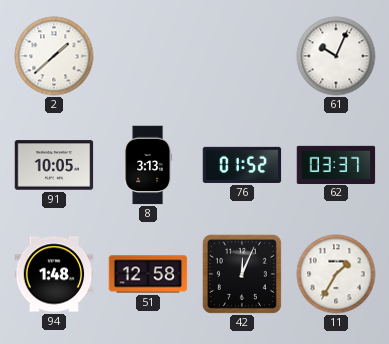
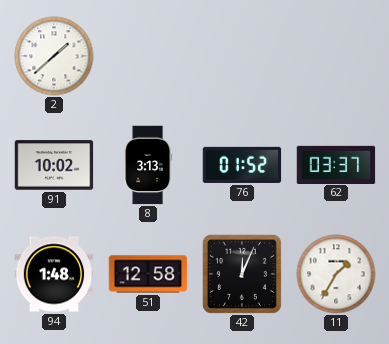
61: 10:04 -> none (336, 56)
91: 10:05 -> 10:02 (54, 165)
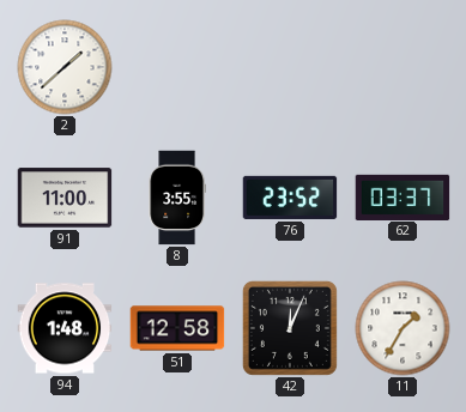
91: 10:02 -> 11:00 (65, 198)
8: 3:13 -> 3:55 (176, 198)
76: 01:52 -> 23:52 (290, 198)
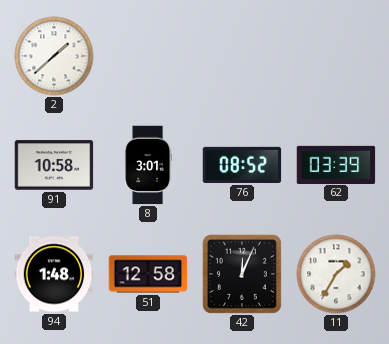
91: 11:00 -> 10:58 (54, 165)
8: 3:55 -> 3:01 (147, 165)
76: 23:52 -> 08:52 (242, 165)
62: 03:37 -> 03:39 (336, 164)
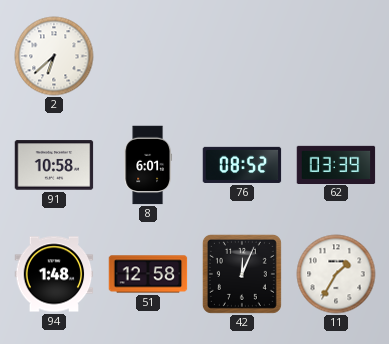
2: 1:38 -> 6:38 (54, 56)
8: 3:01 -> 6:01 (147, 165)
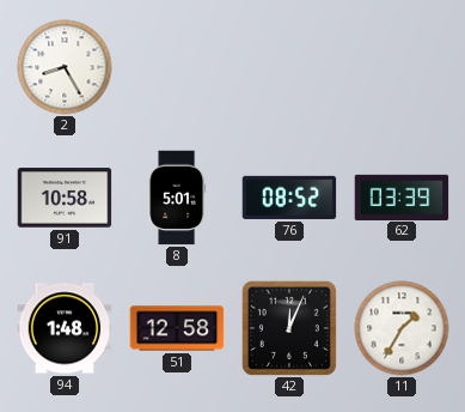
2: 6:38 -> 8:25 (65, 67)
8: 6:01 -> 5:01 (176, 198)
